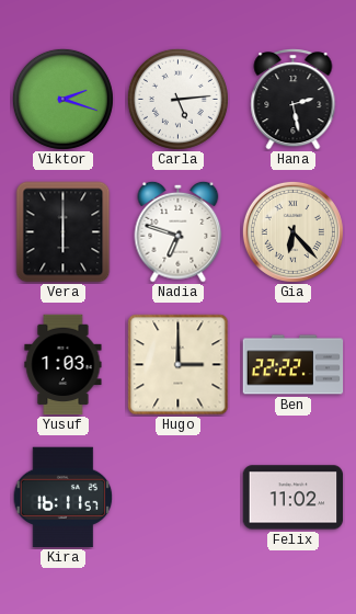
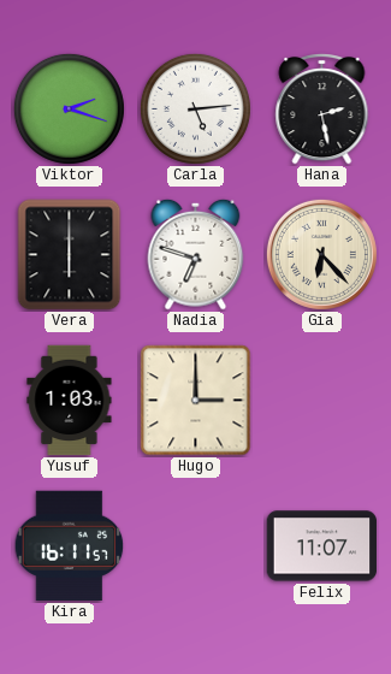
Ben: 22:22 -> none (294, 365)
Felix: 11:02 -> 11:07 (322, 546)
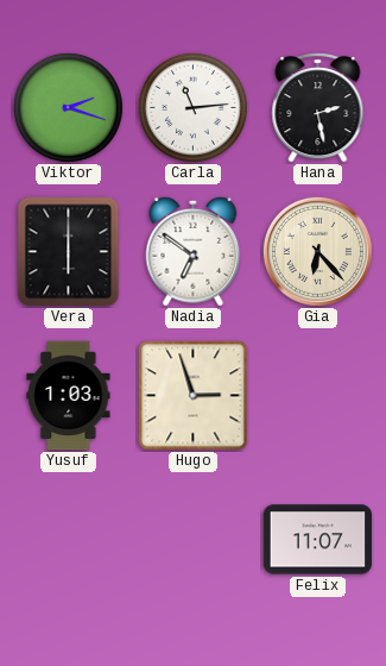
Carla: 5:14 -> 11:14 (192, 107)
Nadia: 6:48 -> 6:51 (194, 251)
Hugo: 3:00 -> 2:57 (194, 396)
Kira: 16:11 -> none (70, 546)
